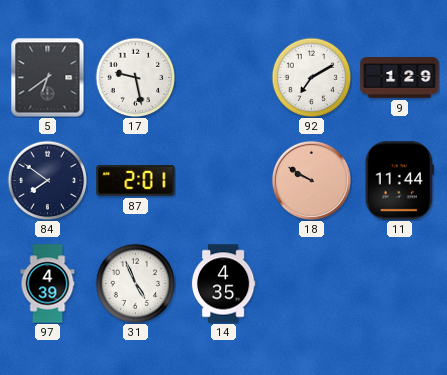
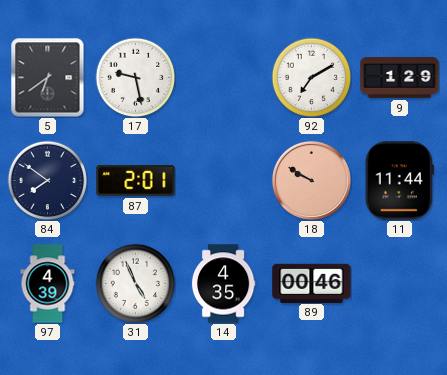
89: none -> 00:46 (312, 283)
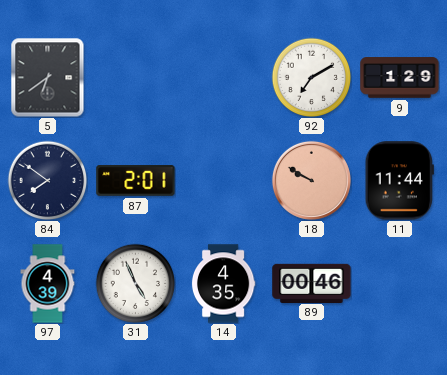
17: 9:28 -> none (135, 77)
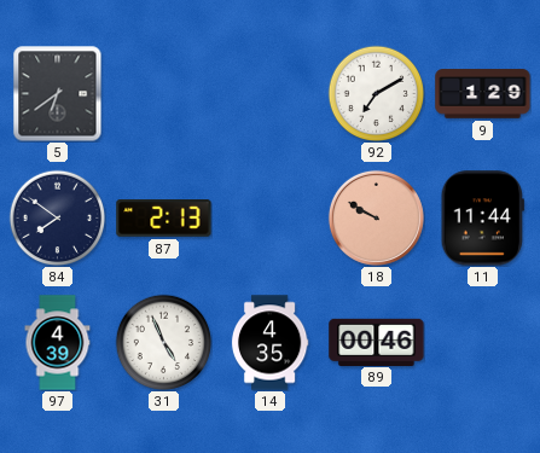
87: 2:01 -> 2:13 (164, 219)
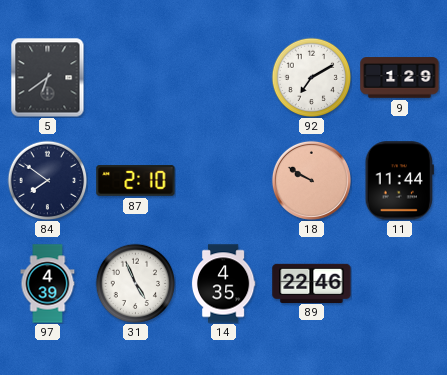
87: 2:13 -> 2:10 (136, 181)
89: 00:46 -> 22:46 (312, 283)
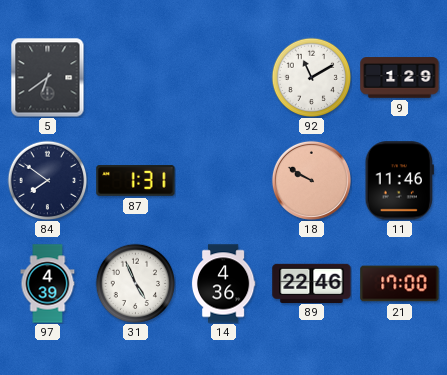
92: 7:10 -> 11:10 (311, 77)
87: 2:10 -> 1:31 (136, 181)
11: 11:44 -> 11:46 (399, 181)
14: 4:35 -> 4:36 (223, 284)
21: none -> 17:00 (400, 284)
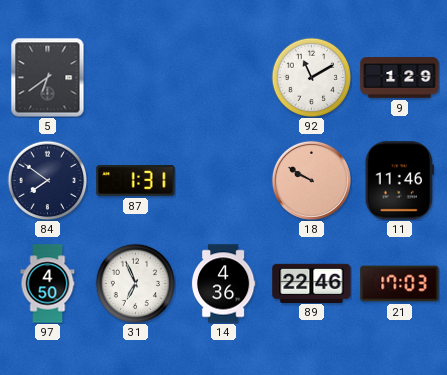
97: 4:39 -> 4:50 (48, 284)
31: 4:56 -> 6:56 (135, 283)
21: 17:00 -> 17:03 (400, 284)
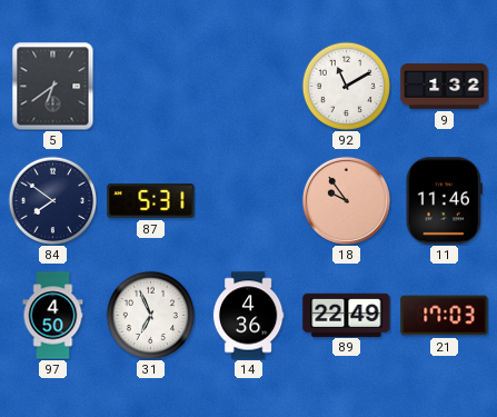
9: 1:29 -> 1:32 (445, 87)
87: 1:31 -> 5:31 (151, 201)
18: 9:50 -> 9:54 (346, 200)
89: 22:46 -> 22:49 (347, 315)
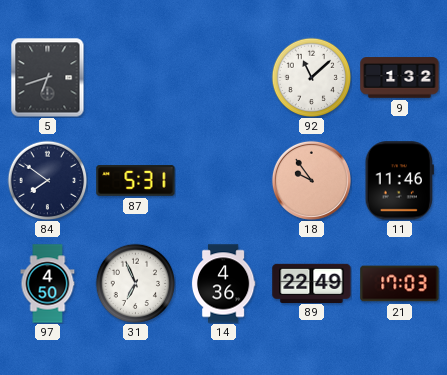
5: 6:39 -> 6:42 (48, 77)
92: 11:10 -> 11:08 (311, 77)
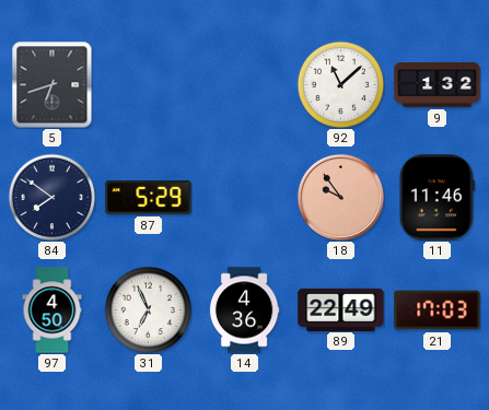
87: 5:31 -> 5:29 (149, 198)
